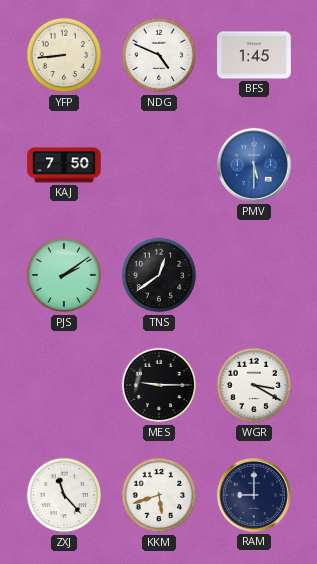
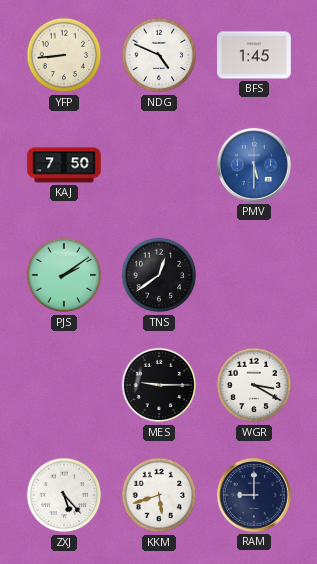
ZXJ: 11:23 -> 5:23 (64, 495)
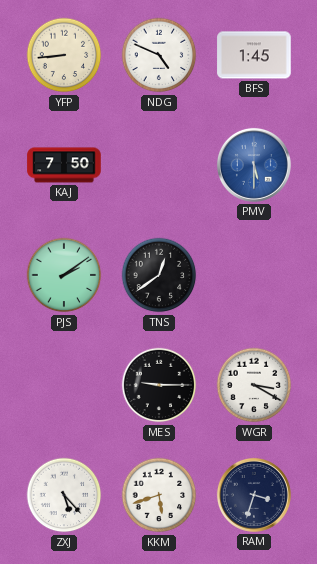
RAM: 9:00 -> 3:33 (254, 495)
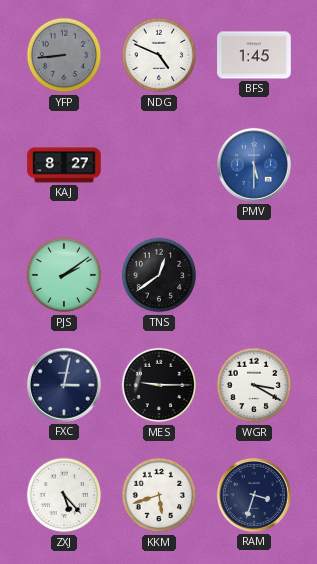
YFP dial: cream -> grey (64, 55)
KAJ: 7:50 -> 8:27 (64, 165)
FXC: none -> 3:02 (64, 385)
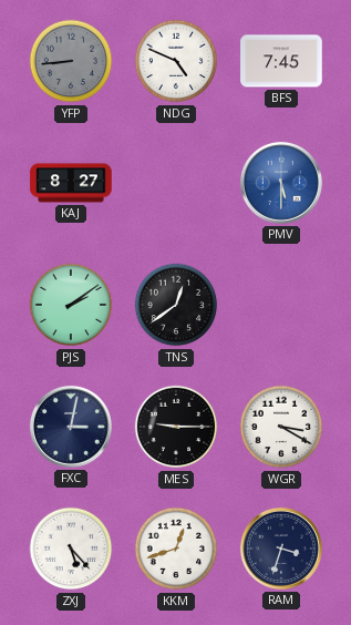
BFS: 1:45 -> 7:45 (281, 61)
KKM: 5:42 -> 12:42 (176, 549)
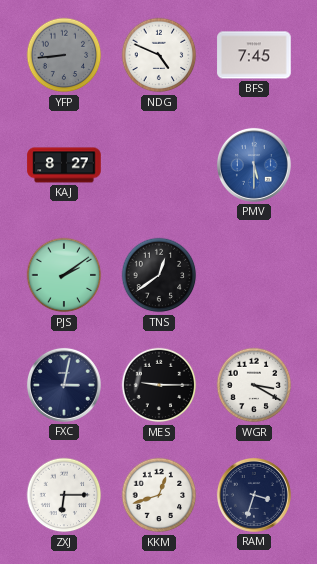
ZXJ: 5:23 -> 6:15 (64, 495)
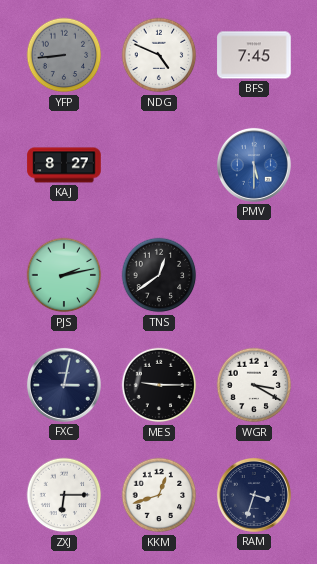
PJS: 2:09 -> 2:13 (64, 275)
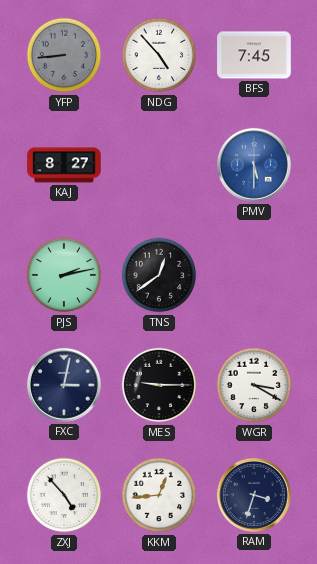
NDG: 4:49 -> 4:53 (159, 55)
ZXJ: 6:15 -> 4:53 (64, 495)
KKM: 12:42 -> 12:44 (159, 495)
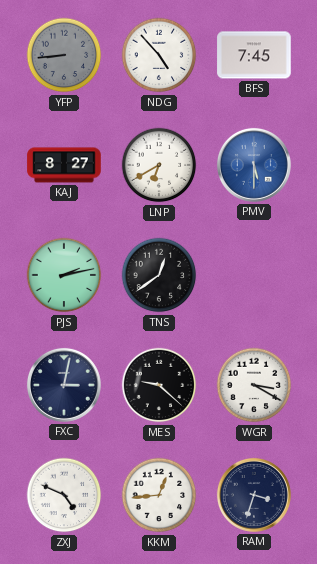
LNP: none -> 6:40 (159, 165)
MES: 9:15 -> 9:22 (159, 385)
ZXJ: 4:53 -> 4:49 (64, 495)
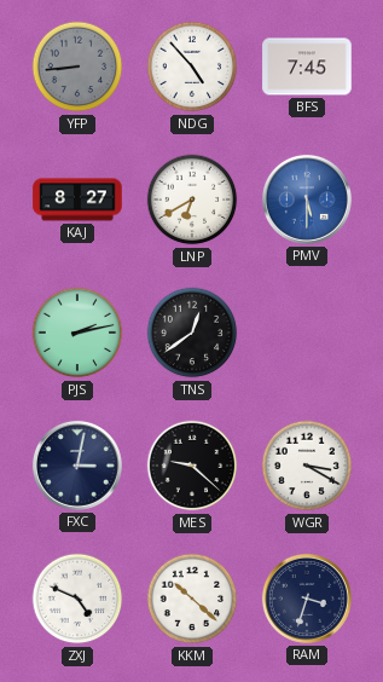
KKM: 12:44 -> 10:22 (192, 599)
